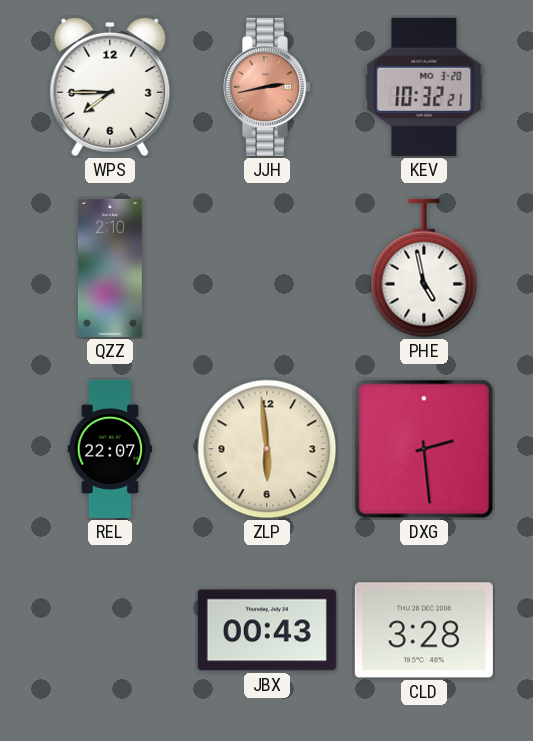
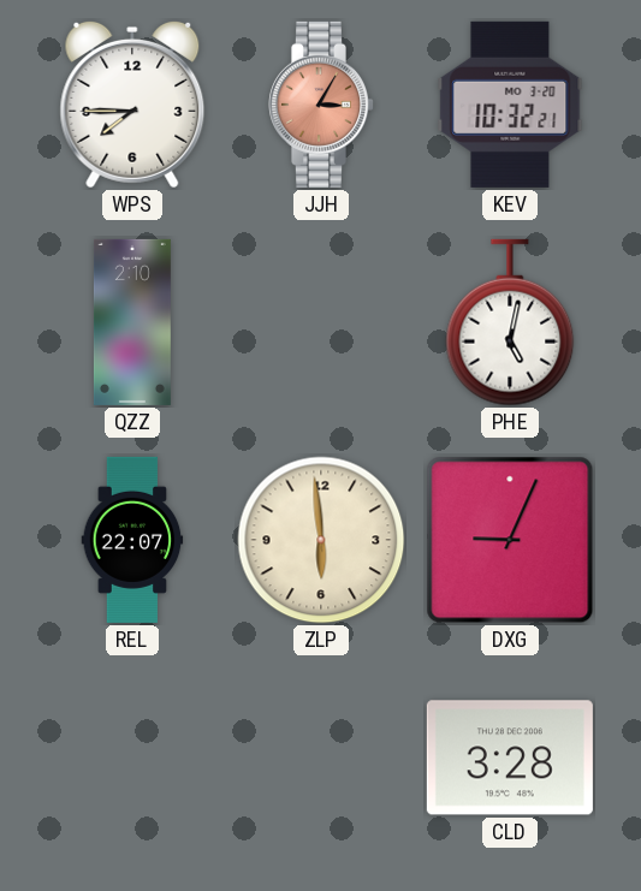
JJH: 2:43 -> 3:05 (320, 105)
PHE: 4:58 -> 5:02 (510, 322)
DXG: 2:29 -> 9:04 (510, 540)
JBX: 00:43 -> none (267, 630)
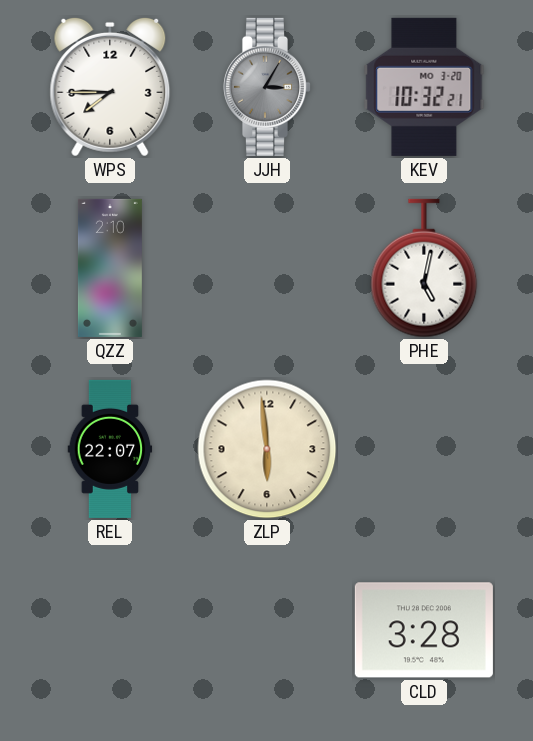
JJH dial: salmon -> grey (266, 87)
DXG: 9:04 -> none (510, 540)
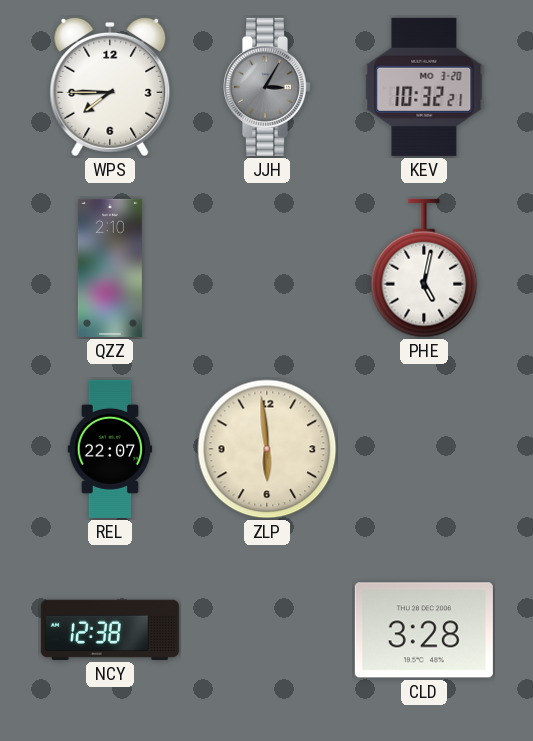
NCY: none -> 12:38 (110, 630)
